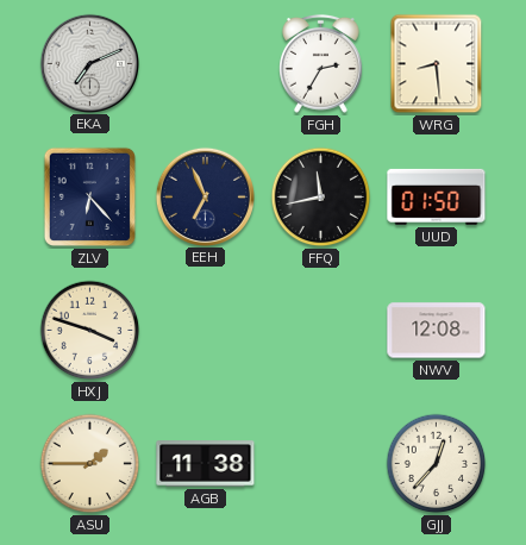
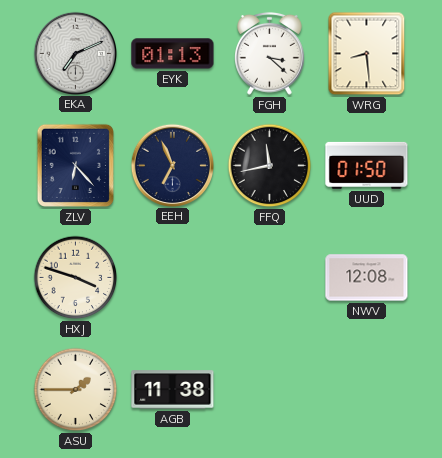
EYK: none -> 01:13 (173, 54)
FGH: 2:35 -> 3:22 (270, 53)
GJJ: 12:37 -> none (437, 464)
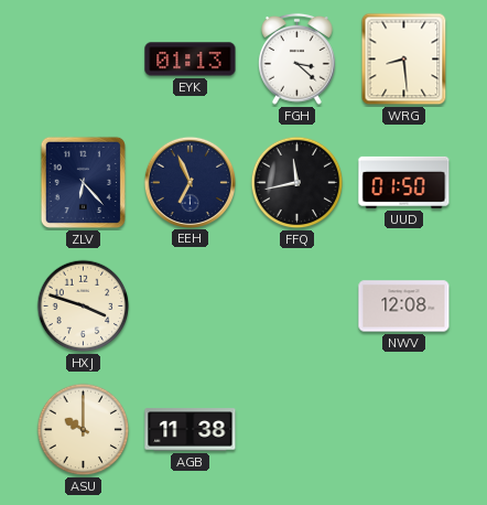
EKA: 7:11 -> none (75, 53)
ASU: 1:45 -> 10:00 (84, 430)
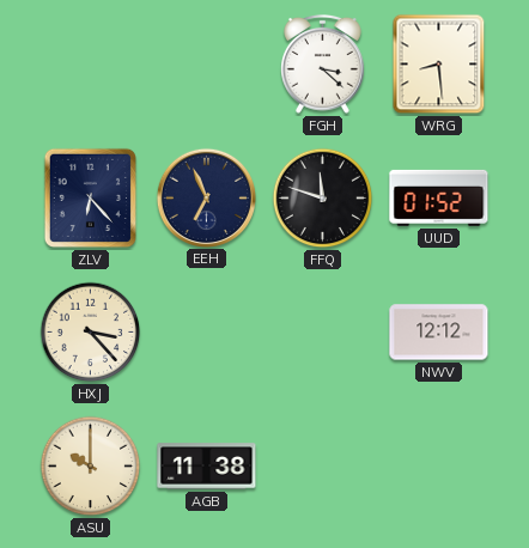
EYK: 01:13 -> none (191, 60)
FFQ: 11:43 -> 11:48 (323, 199)
UUD: 01:50 -> 01:52 (439, 197)
HXJ: 3:48 -> 3:23 (91, 333)
NWV: 12:08 -> 12:12 (439, 333)
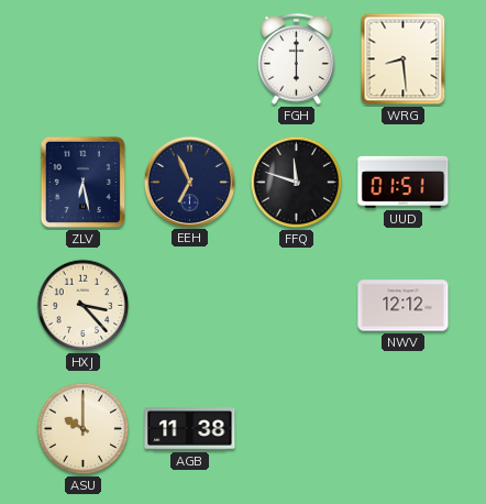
FGH: 3:22 -> 6:00 (297, 58)
ZLV: 6:23 -> 6:28 (82, 182)
UUD: 01:52 -> 01:51 (404, 182)
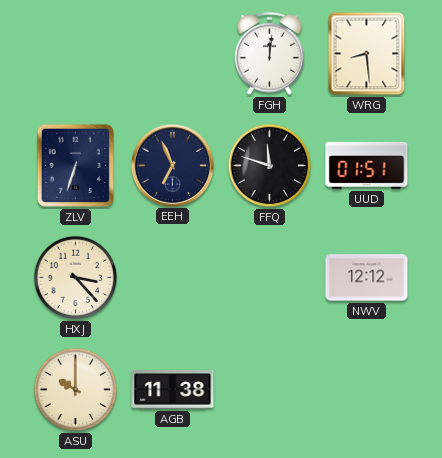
FGH: 6:00 -> 12:01 (270, 53)
ZLV: 6:28 -> 6:33 (75, 165)
